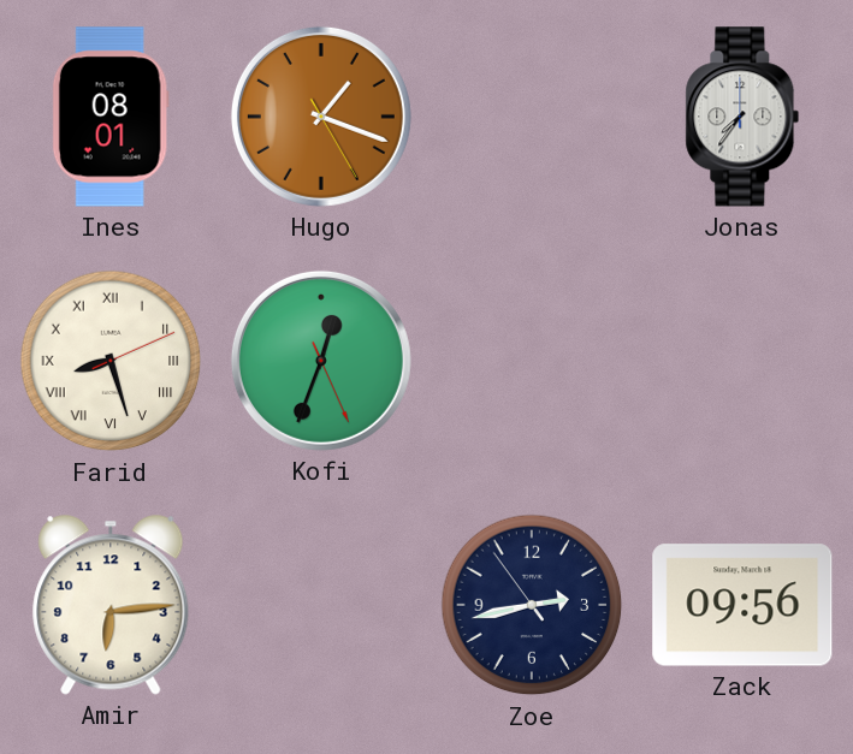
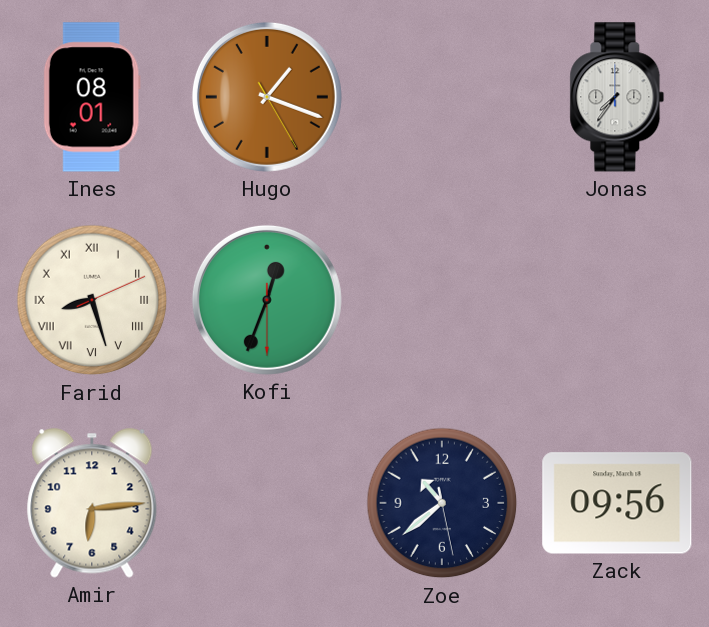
Kofi: 12:33:26 -> 12:33:30 (267, 300)
Zoe: 2:42 -> 10:38 (442, 503)
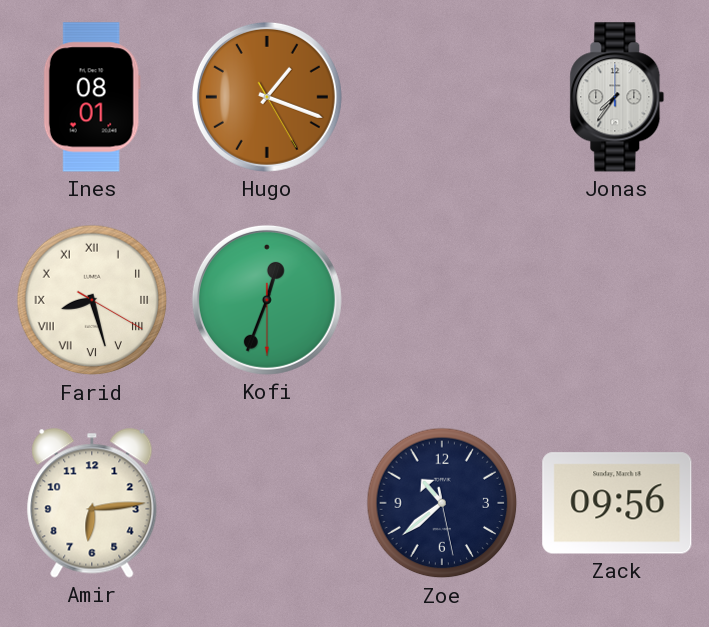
Farid: 8:27:11 -> 8:27:20 (92, 300)
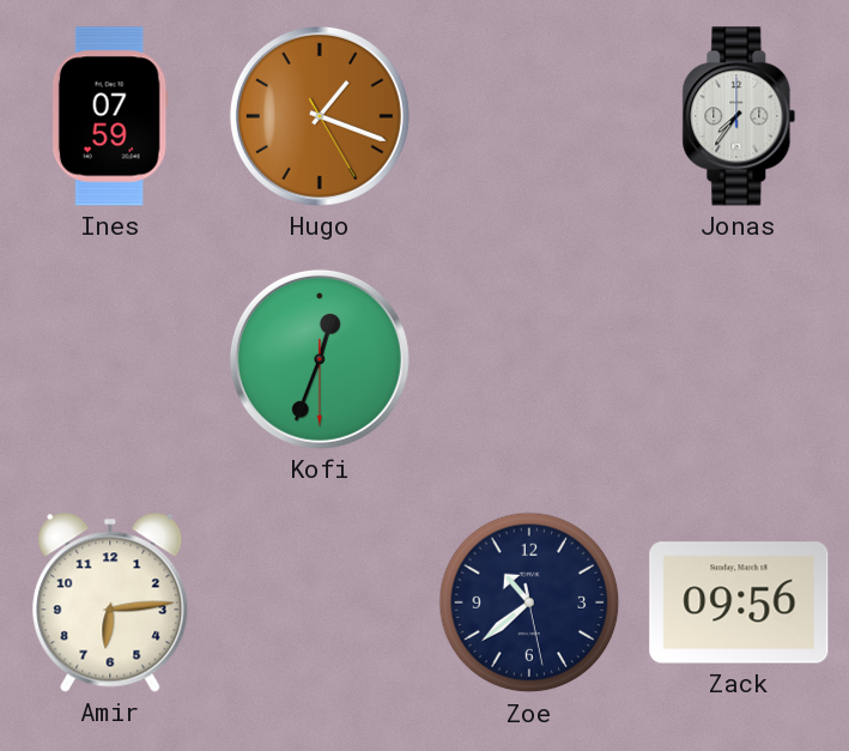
Ines: 08:01 -> 07:59 (110, 116)
Farid: 8:27 -> none (92, 300)
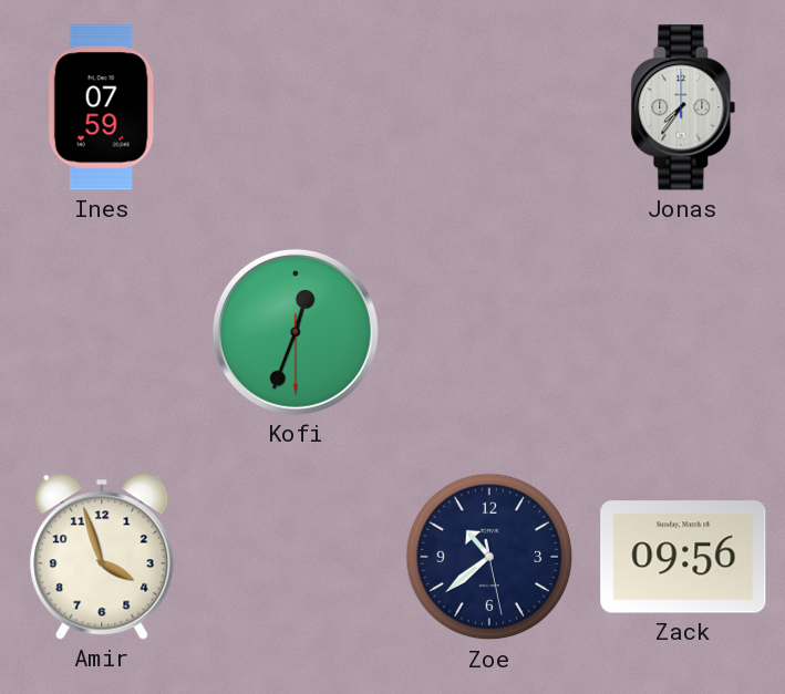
Hugo: 1:18 -> none (320, 116)
Amir: 6:14 -> 3:57 (102, 557)
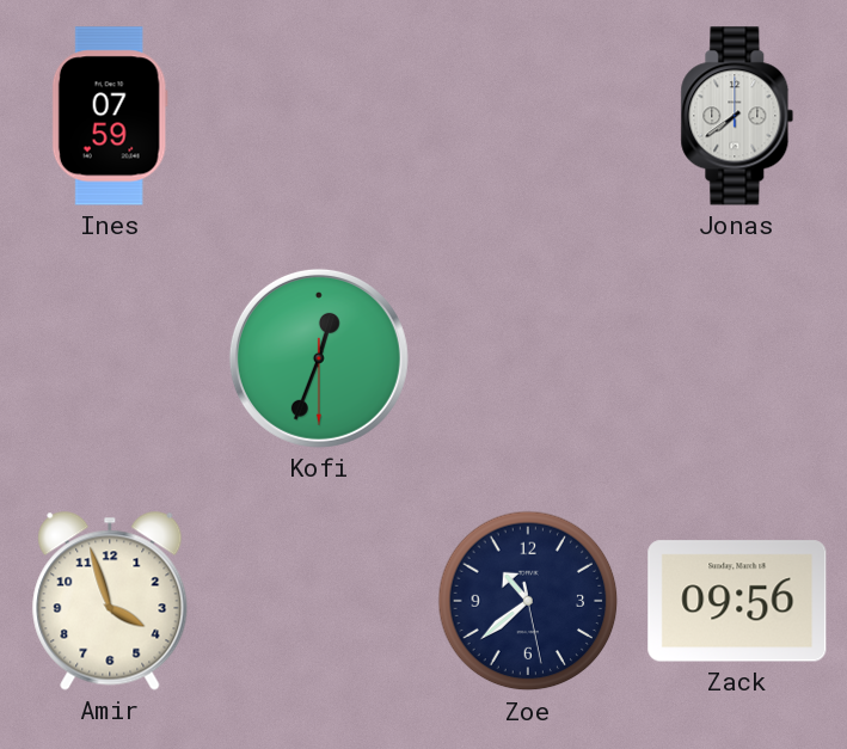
Jonas: 7:36 -> 7:39 (737, 116)
